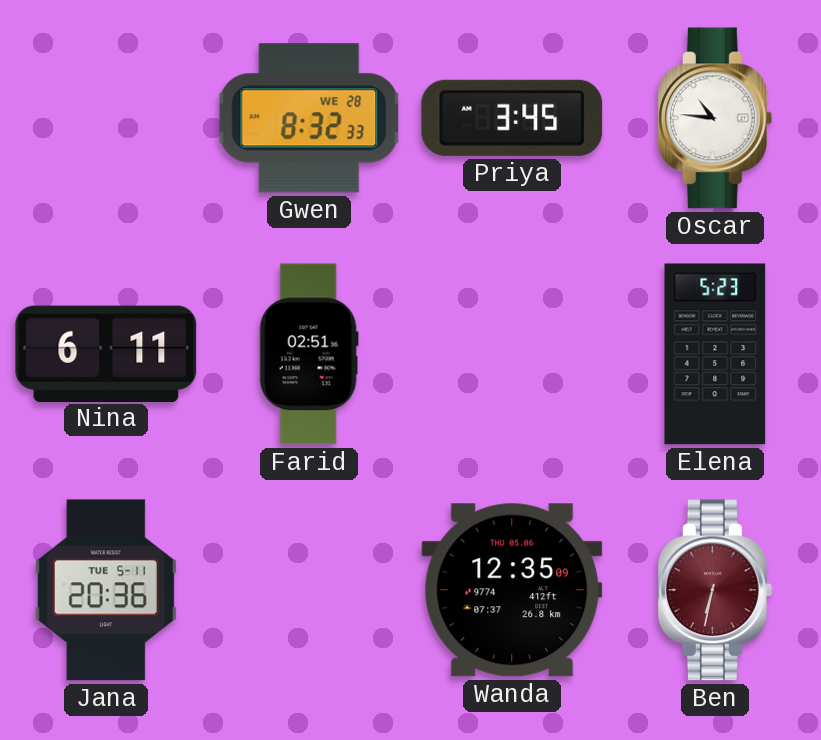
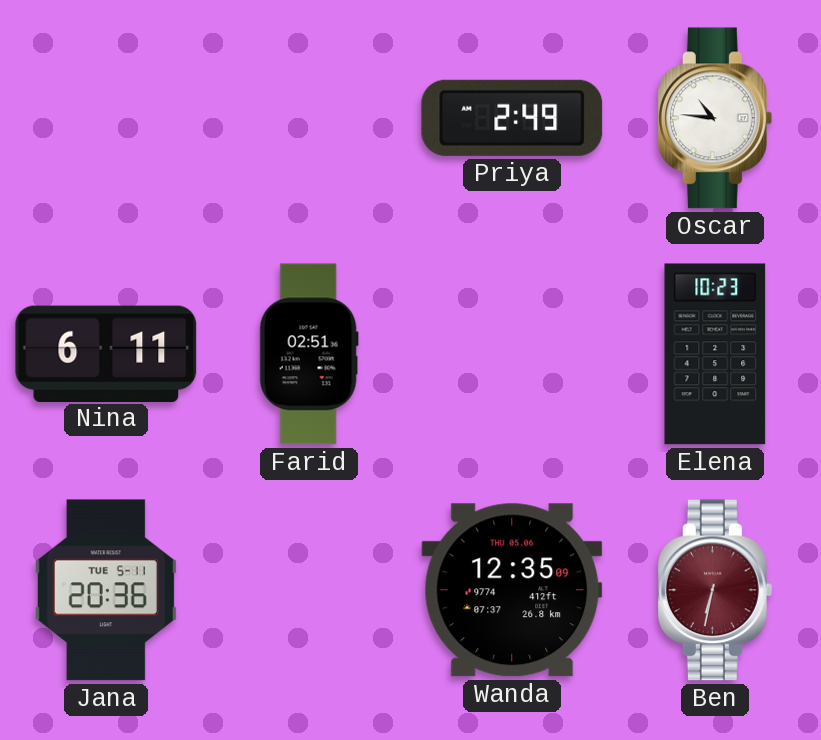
Gwen: 8:32 -> none (309, 118)
Priya: 3:45 -> 2:49 (512, 118)
Elena: 5:23 -> 10:23 (715, 354)
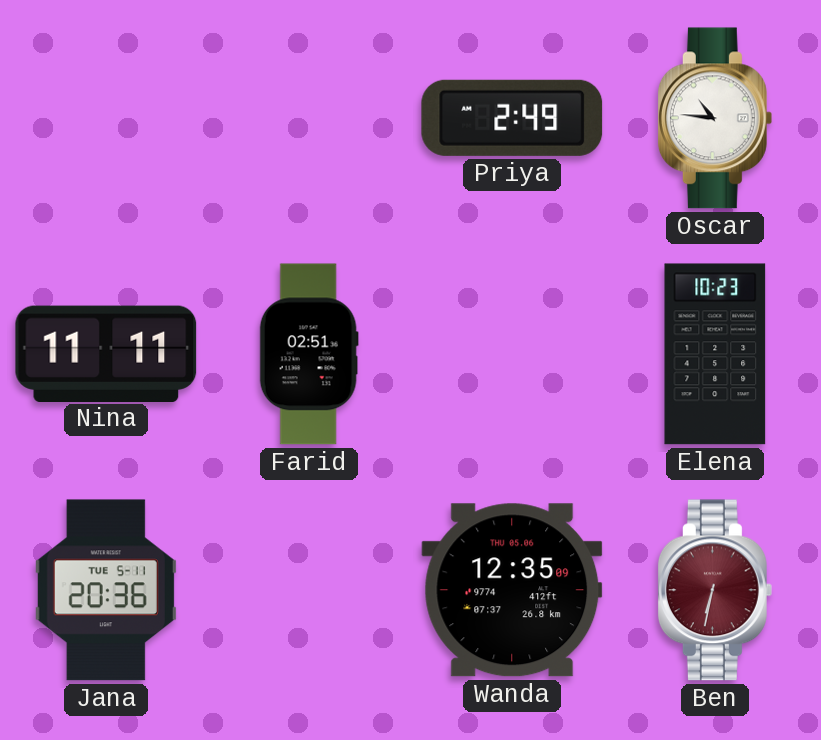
Nina: 6:11 -> 11:11 (106, 353)
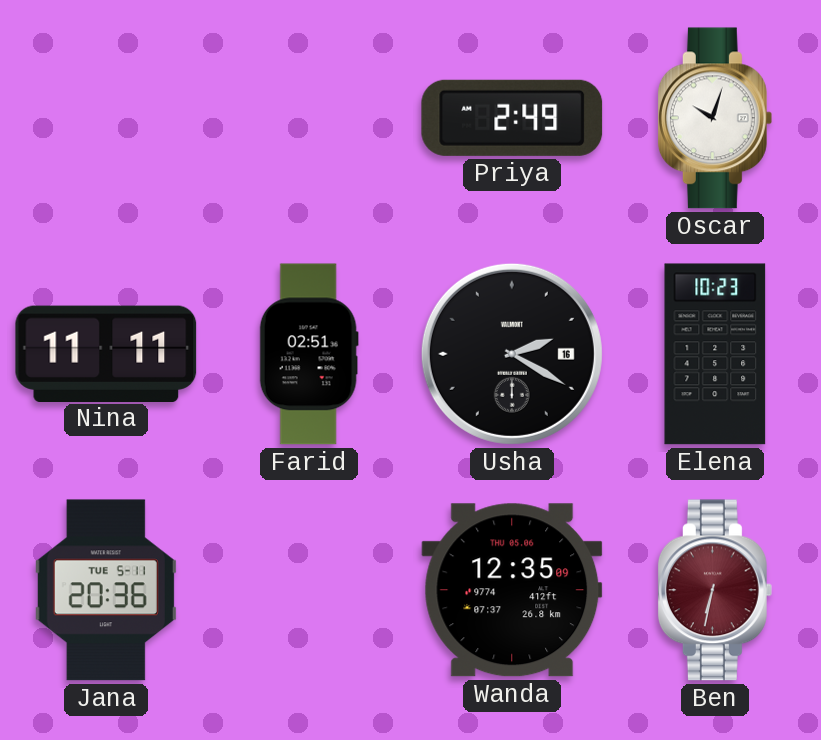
Oscar: 10:46 -> 10:03 (715, 118)
Usha: none -> 2:20 (512, 354)
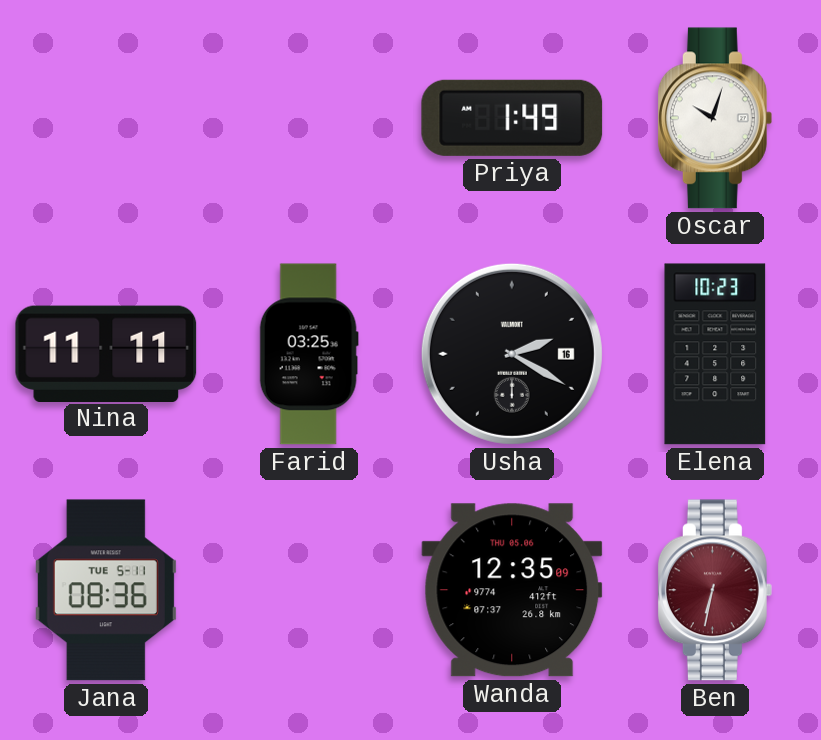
Priya: 2:49 -> 1:49 (512, 118)
Farid: 02:51 -> 03:25 (309, 354)
Jana: 20:36 -> 08:36 (106, 590)
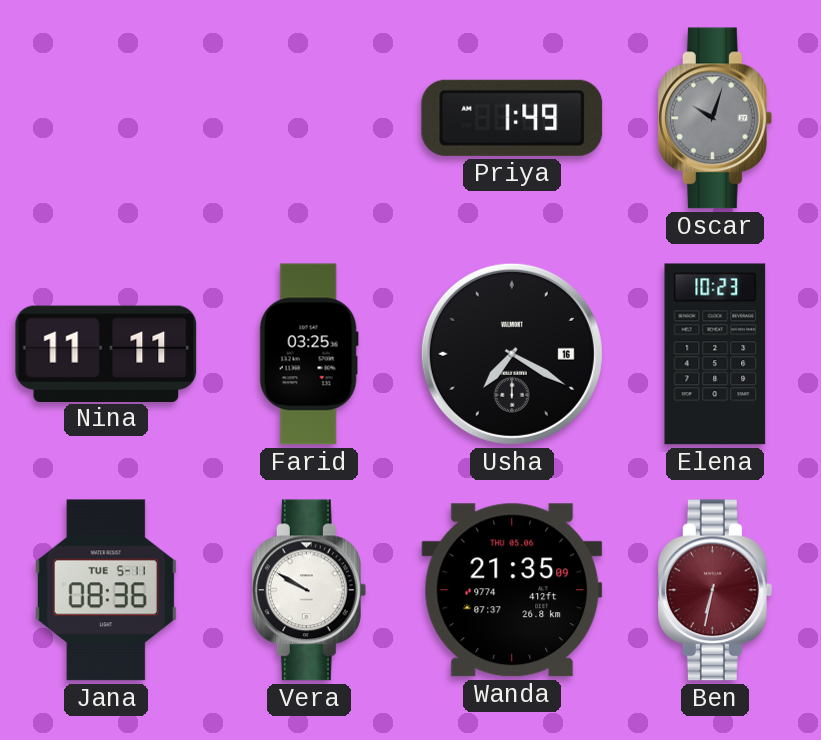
Oscar dial: white -> grey (715, 118)
Usha: 2:20 -> 7:20 (512, 354)
Vera: none -> 9:50 (309, 590)
Wanda: 12:35 -> 21:35 (512, 590)
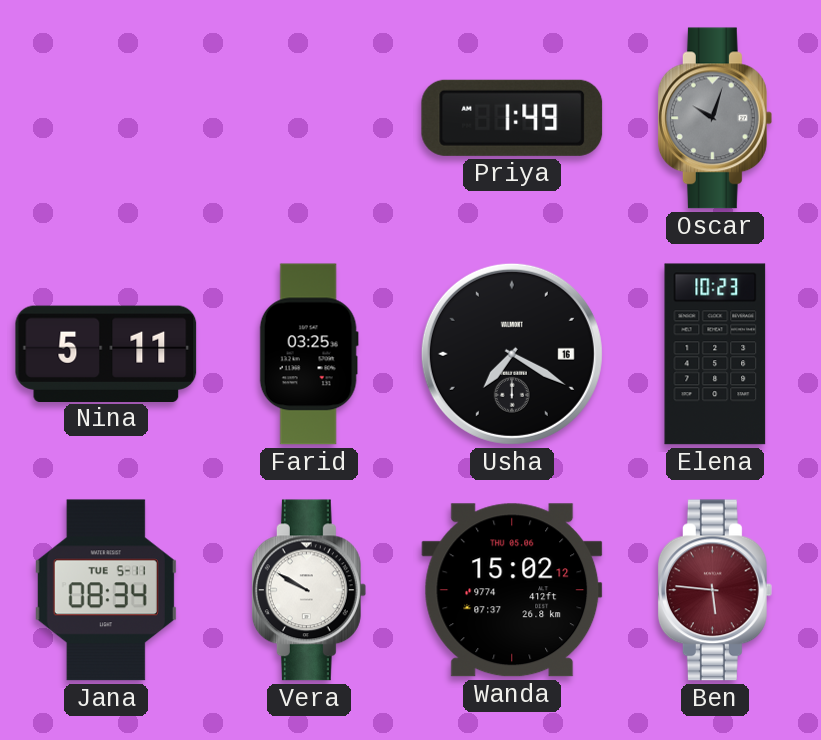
Nina: 11:11 -> 5:11 (106, 353)
Jana: 08:36 -> 08:34 (106, 590)
Wanda: 21:35 -> 15:02 (512, 590)
Ben: 6:32 -> 5:46 (715, 590)
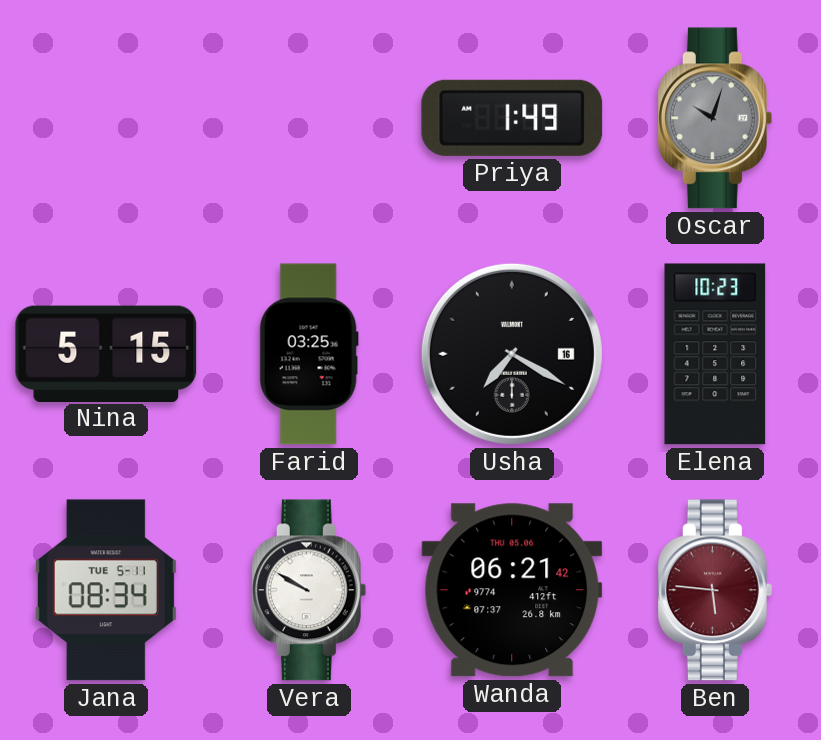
Nina: 5:11 -> 5:15 (106, 353)
Wanda: 15:02 -> 06:21 (512, 590)
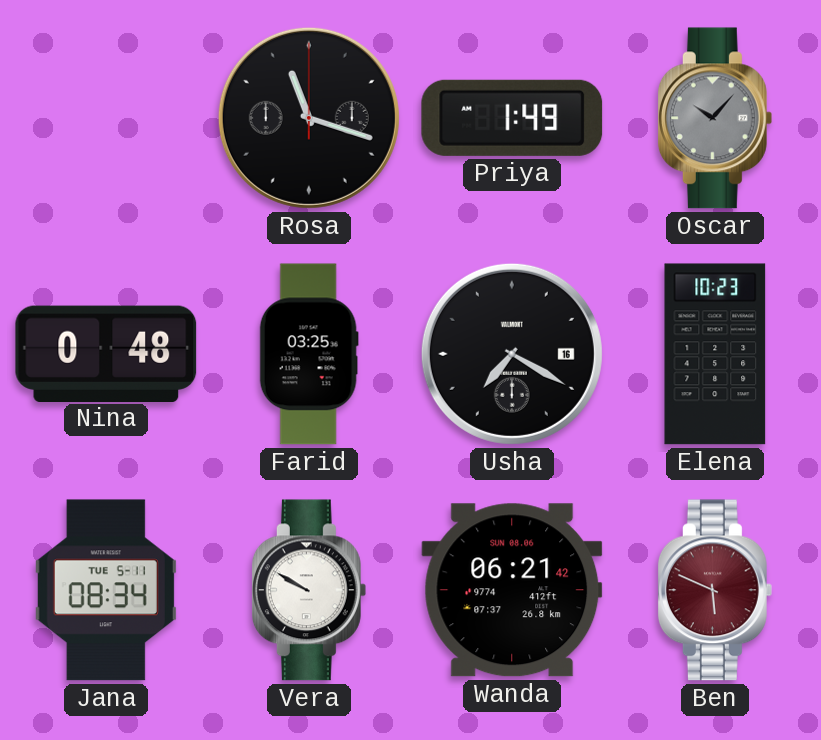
Rosa: none -> 11:18 (309, 118)
Oscar: 10:03 -> 10:07 (715, 118)
Nina: 5:15 -> 0:48 (106, 353)
Wanda date: THU 05.06 -> SUN 08.06 (512, 590)
Ben: 5:46 -> 5:49 (715, 590)
